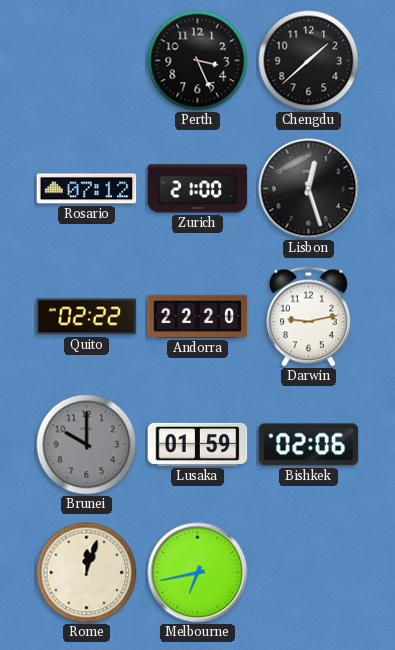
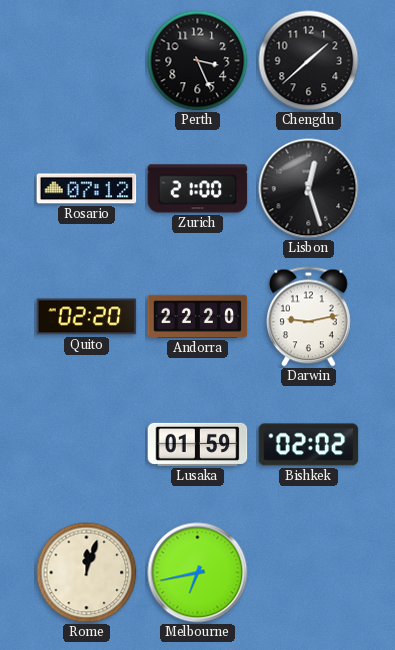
Quito: 02:22 -> 02:20 (87, 317)
Brunei: 10:00 -> none (87, 445)
Bishkek: 02:06 -> 02:02 (309, 445)
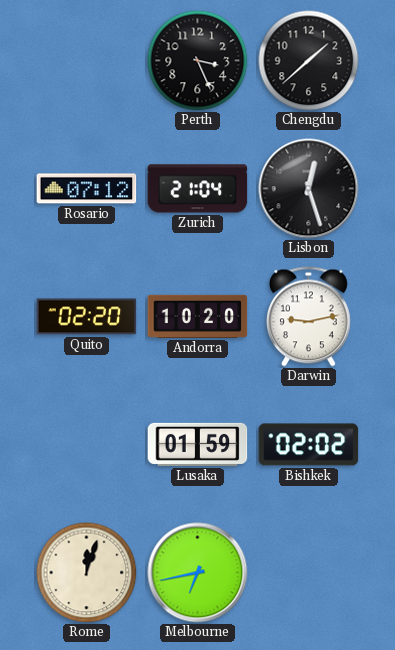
Zurich: 21:00 -> 21:04 (198, 189)
Andorra: 22:20 -> 10:20 (198, 316)
